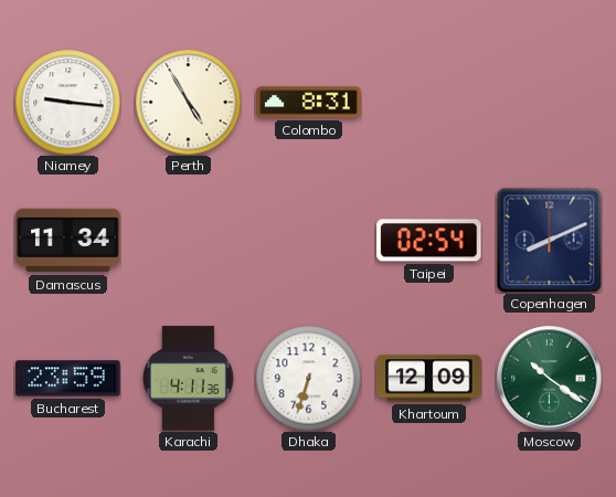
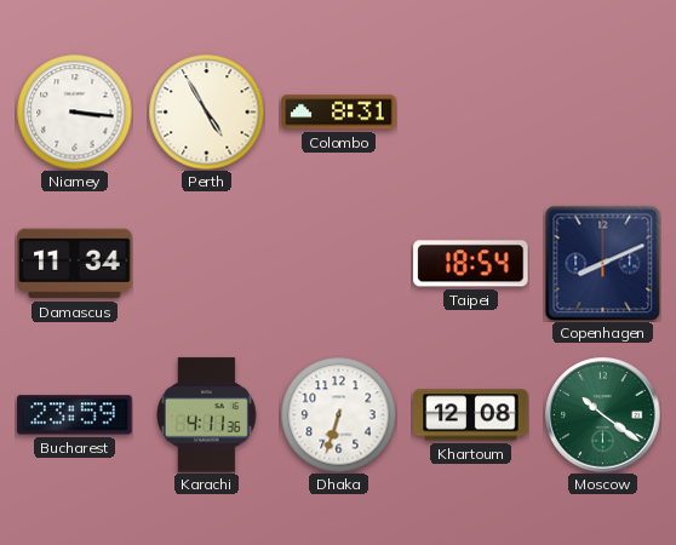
Niamey: 9:16 -> 3:16 (74, 111)
Taipei: 02:54 -> 18:54 (471, 264)
Khartoum: 12:09 -> 12:08 (471, 415)
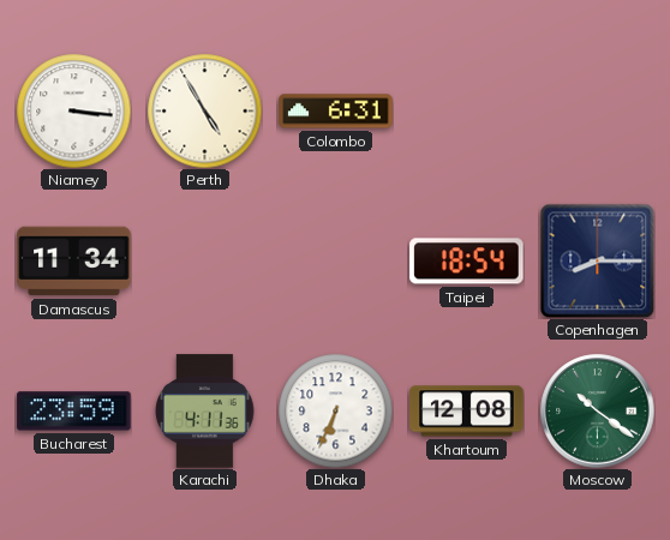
Colombo: 8:31 -> 6:31 (336, 112)
Copenhagen: 8:11 -> 8:15 (597, 260)
Dhaka: 6:33 -> 6:34 (335, 410)
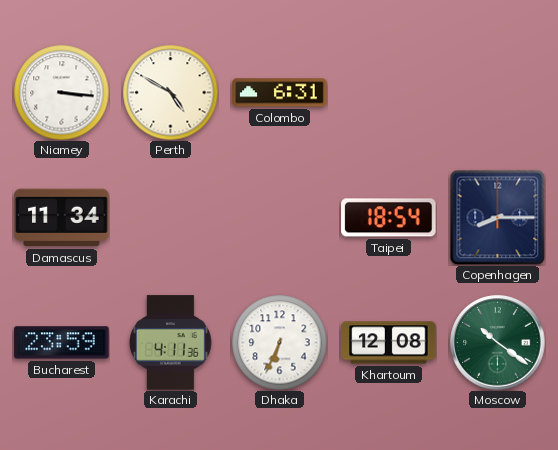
Perth: 4:55 -> 4:50 (170, 92)
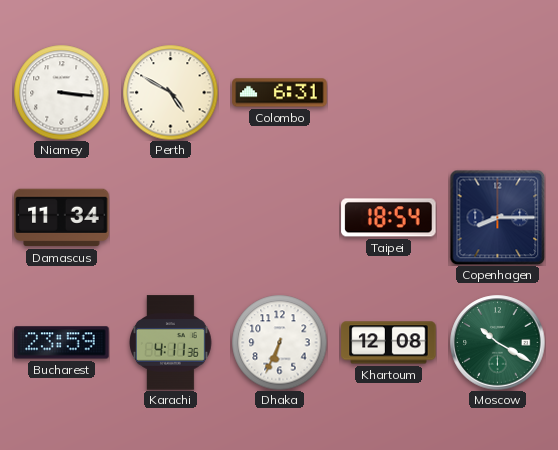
Moscow: 10:21 -> 10:20 (498, 343)
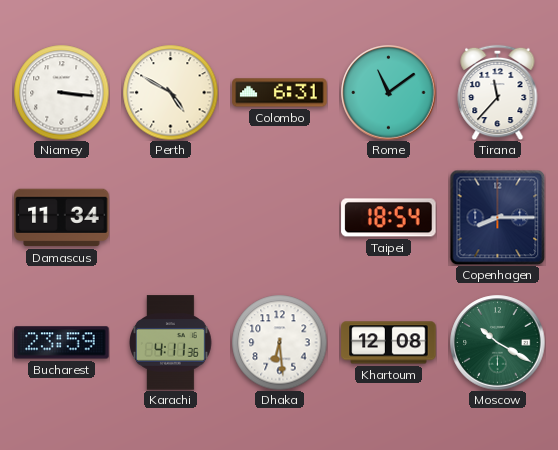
Rome: none -> 11:09 (389, 93)
Tirana: none -> 11:37 (498, 92)
Dhaka: 6:34 -> 6:29 (279, 342)
